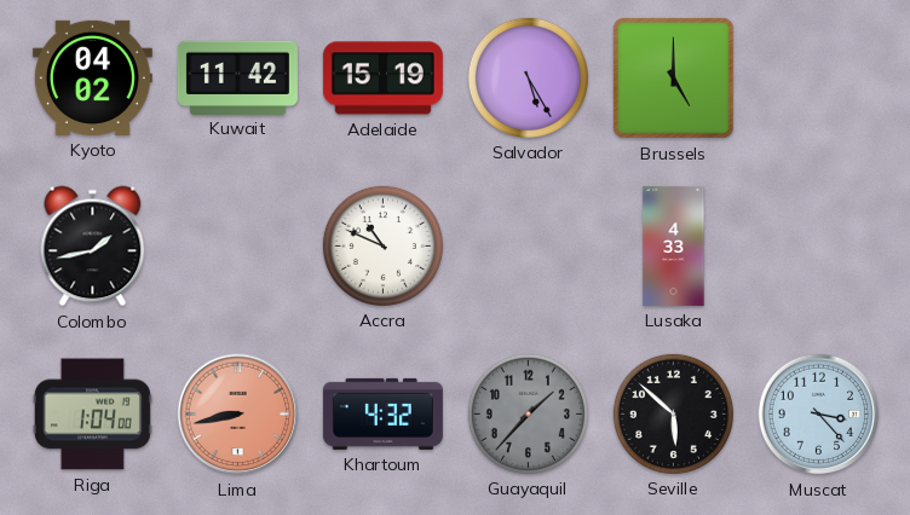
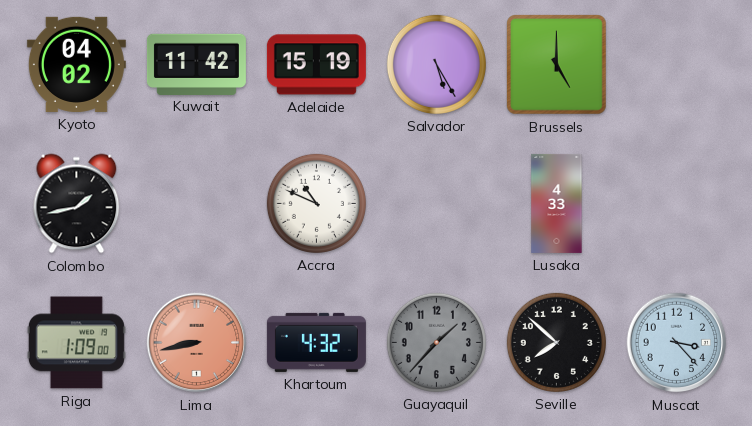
Riga: 1:04 -> 1:09 (76, 343)
Seville: 5:52 -> 7:52 (556, 342)
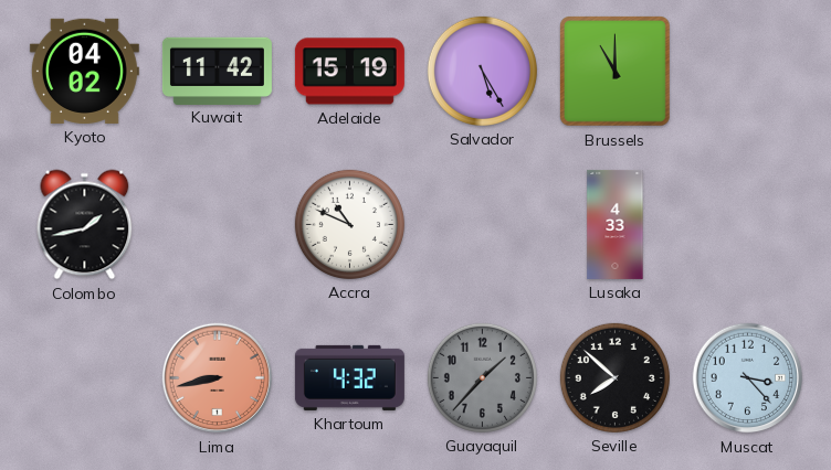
Brussels: 5:00 -> 11:00 (616, 72)
Riga: 1:09 -> none (76, 343)
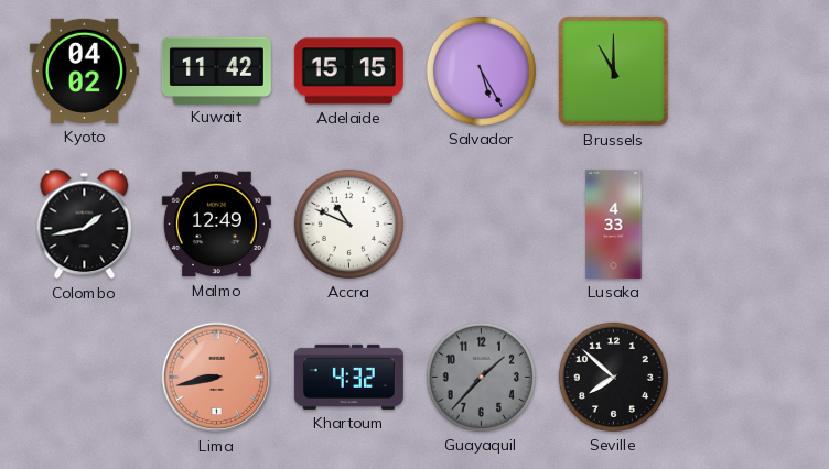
Adelaide: 15:19 -> 15:15 (348, 72)
Malmo: none -> 12:49 (216, 225)
Muscat: 3:23 -> none (748, 378)
